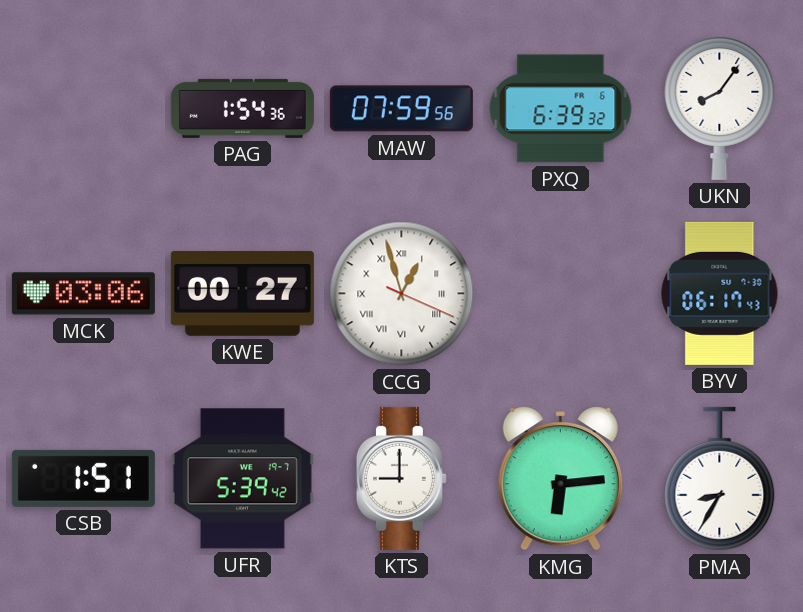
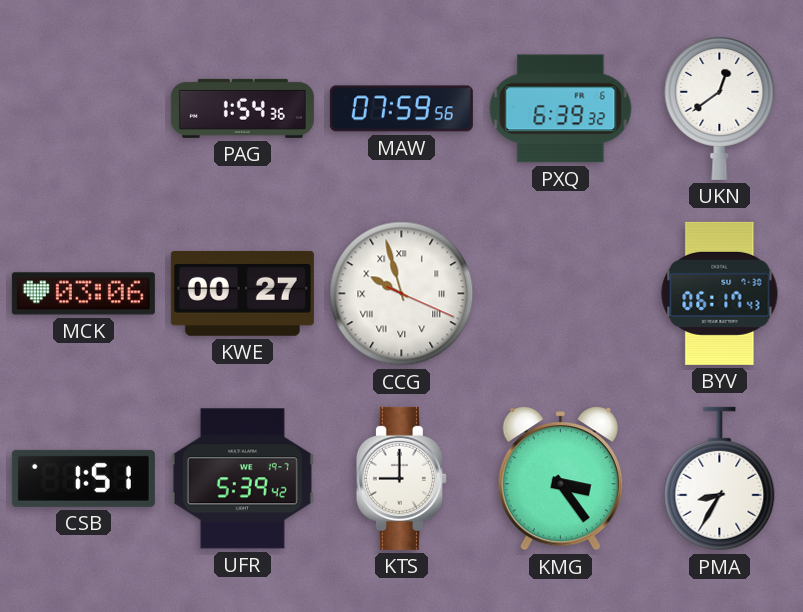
UKN: 8:06 -> 12:39 (720, 108)
CCG: 12:57 -> 9:57 (402, 294)
KMG: 6:14 -> 3:24 (560, 479)
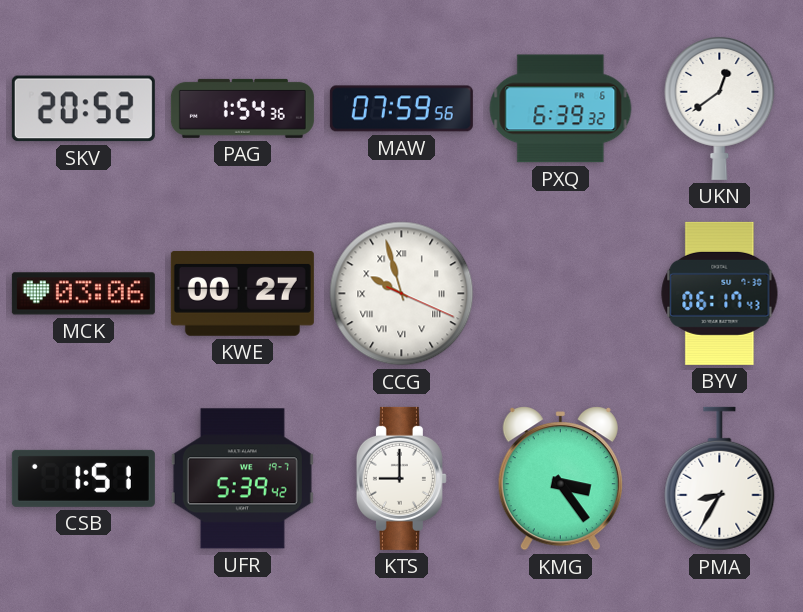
SKV: none -> 20:52 (83, 109)
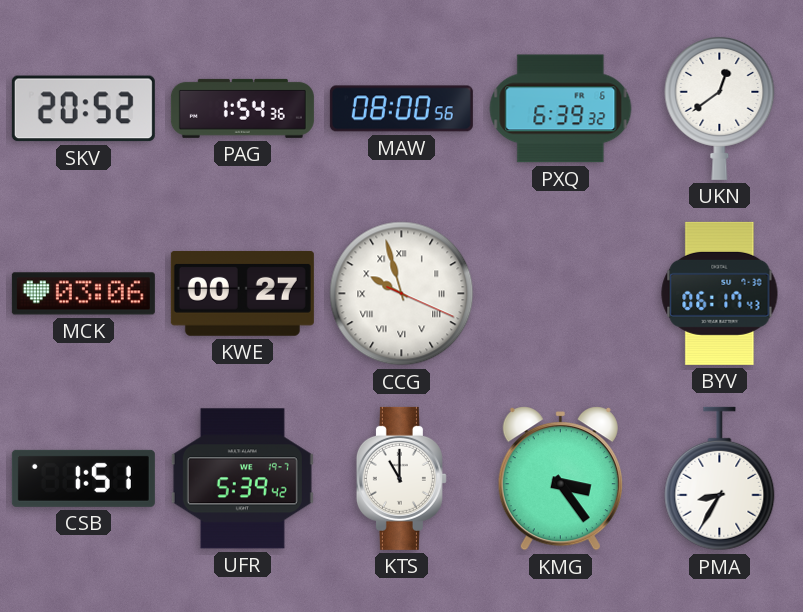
MAW: 07:59 -> 08:00 (401, 109)
KTS: 9:00 -> 11:00 (401, 478)
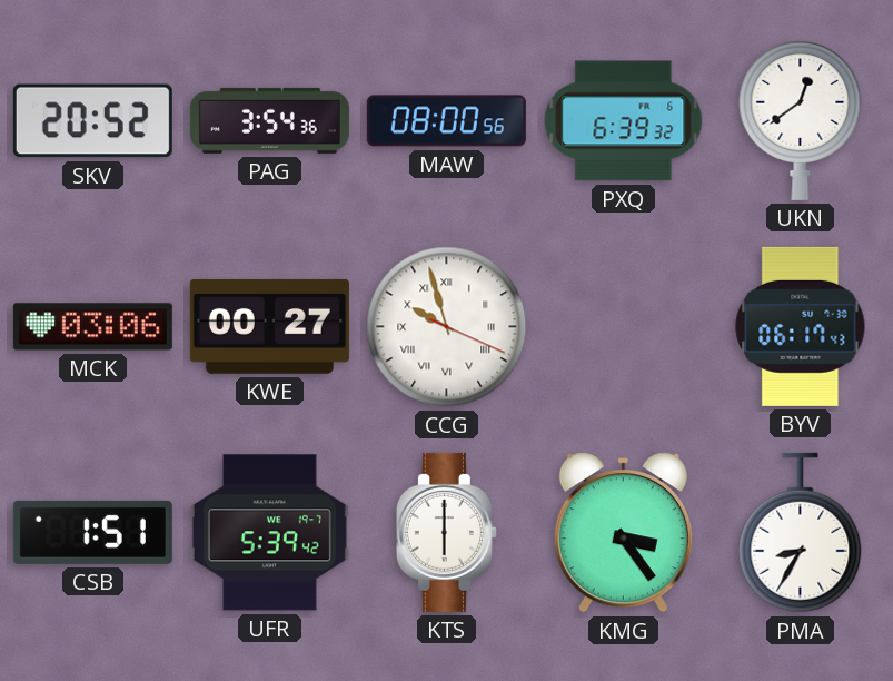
PAG: 1:54 -> 3:54 (269, 120)
KTS: 11:00 -> 6:00 (446, 532)
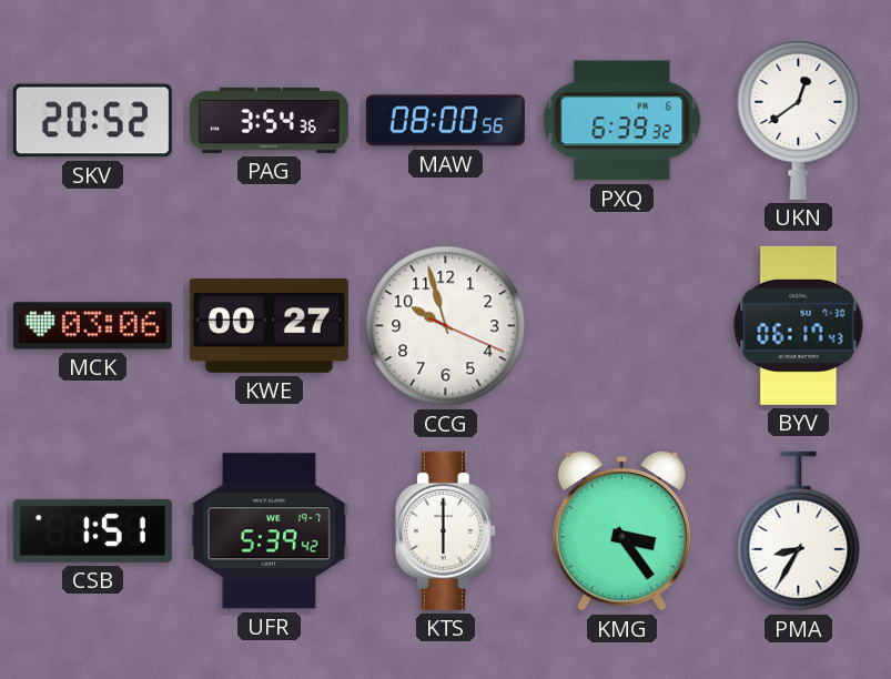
CCG numerals: Roman -> Arabic (446, 326)
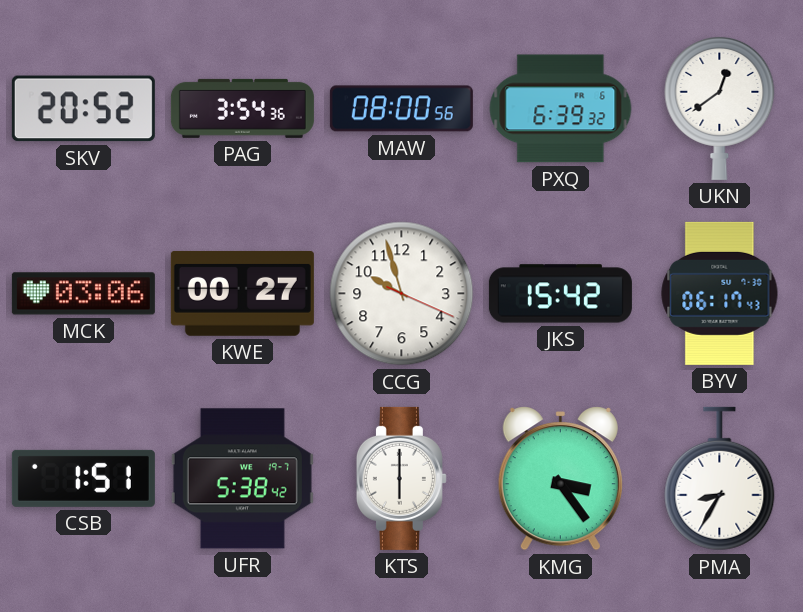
JKS: none -> 15:42 (560, 294)
UFR: 5:39 -> 5:38 (242, 479)
